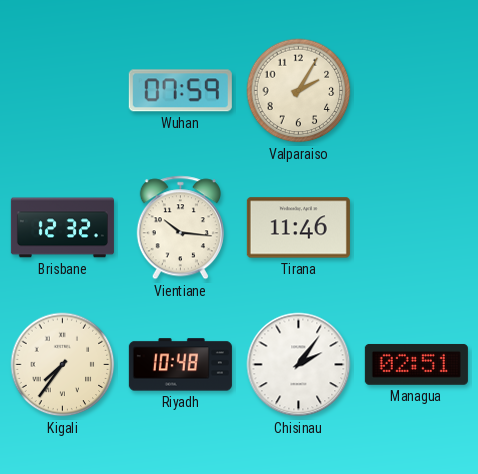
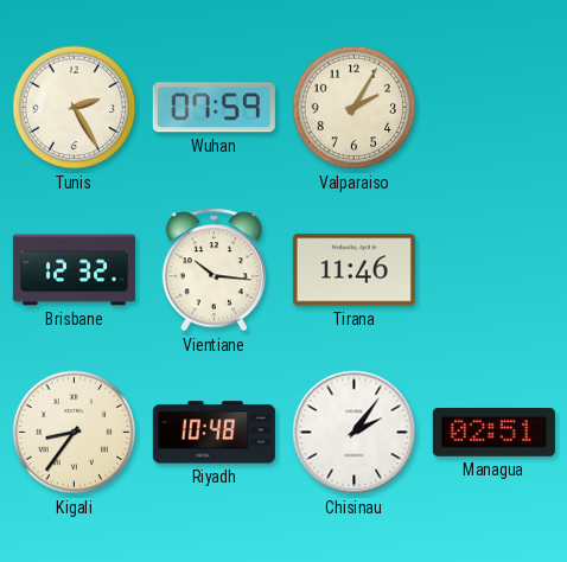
Tunis: none -> 2:25 (75, 108)
Kigali: 7:36 -> 8:36 (75, 433)
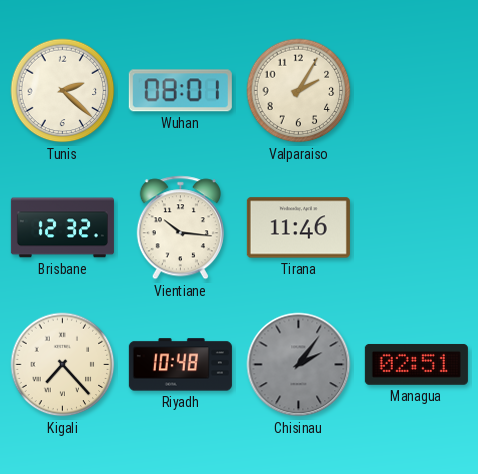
Tunis: 2:25 -> 2:22 (63, 91)
Wuhan: 07:59 -> 08:01 (180, 91)
Kigali: 8:36 -> 7:23 (63, 365)
Chisinau dial: white -> grey (299, 365)
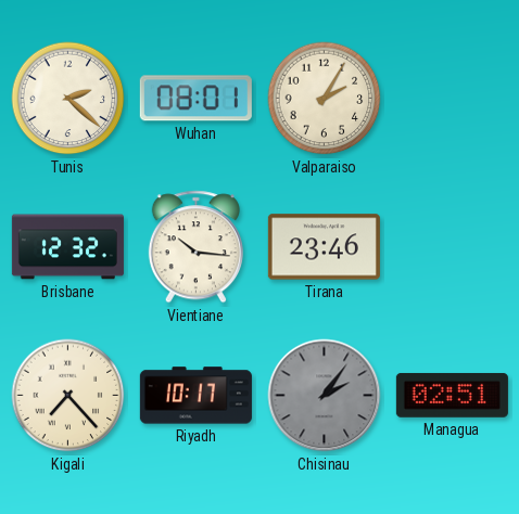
Tirana: 11:46 -> 23:46 (324, 247)
Riyadh: 10:48 -> 10:17 (195, 396)
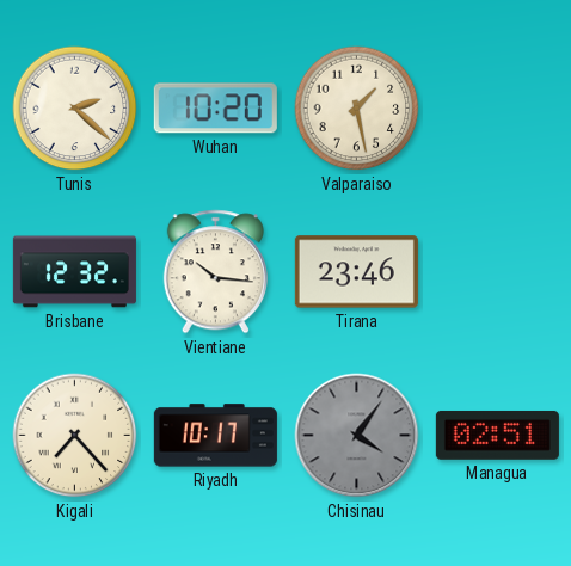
Wuhan: 08:01 -> 10:20 (215, 109)
Valparaiso: 2:05 -> 1:28 (357, 109)
Chisinau: 2:06 -> 4:06 (357, 436)
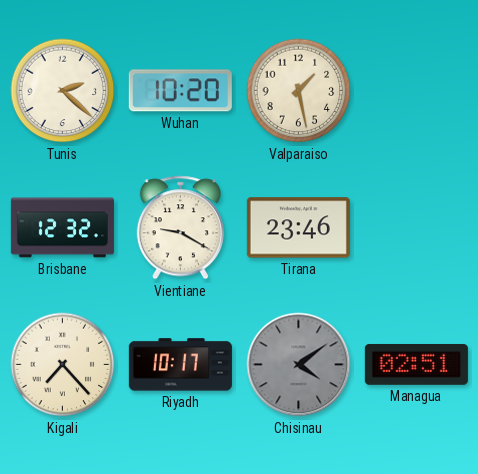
Vientiane: 10:16 -> 9:20 (180, 228)
Chisinau: 4:06 -> 4:09 (299, 365)
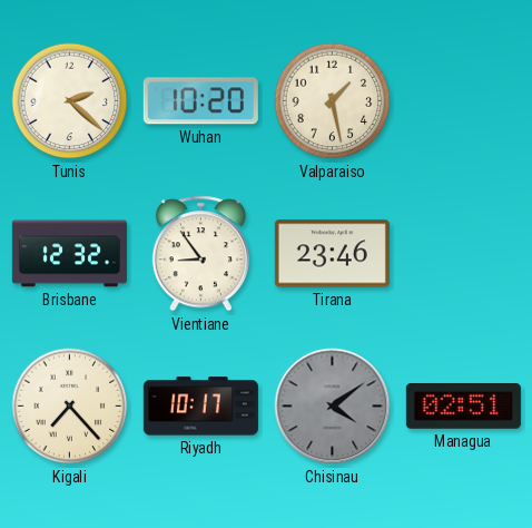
Vientiane: 9:20 -> 8:54 (200, 254)
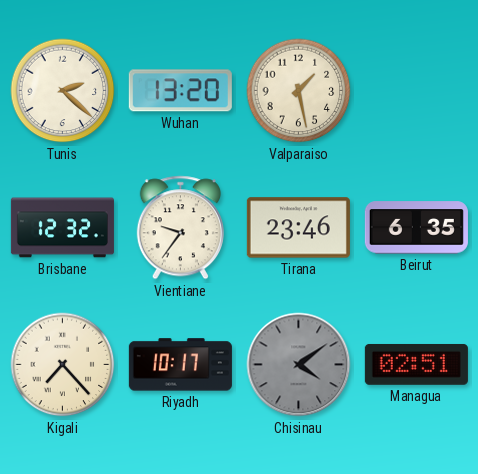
Wuhan: 10:20 -> 13:20 (180, 91)
Vientiane: 8:54 -> 9:36 (180, 228)
Beirut: none -> 6:35 (416, 228)
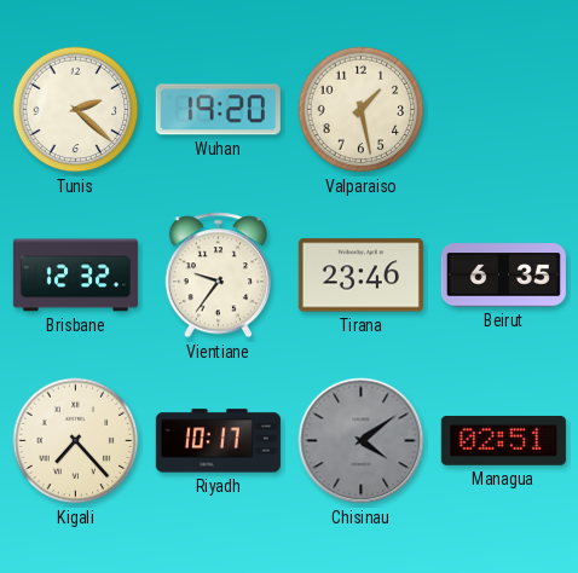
Wuhan: 13:20 -> 19:20 (218, 110)
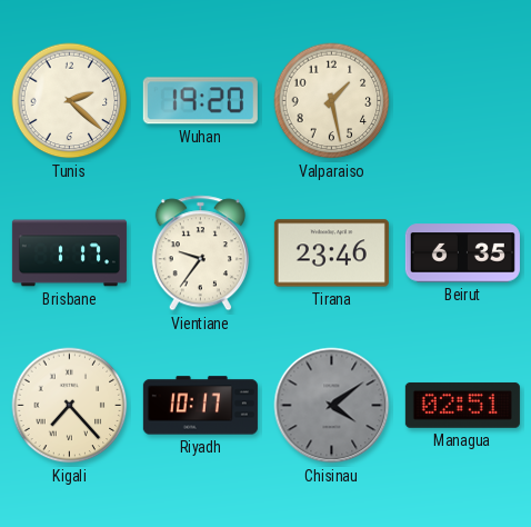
Brisbane: 12:32 -> 1:17 (69, 253)
